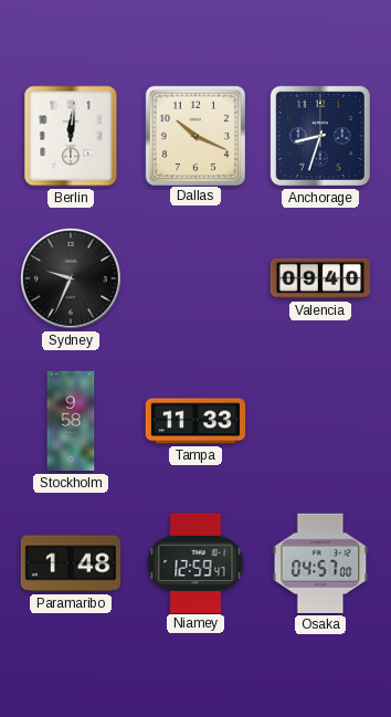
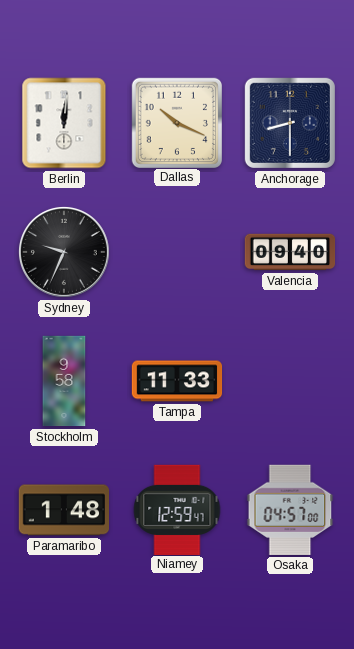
Anchorage: 8:33 -> 8:30 (290, 123)
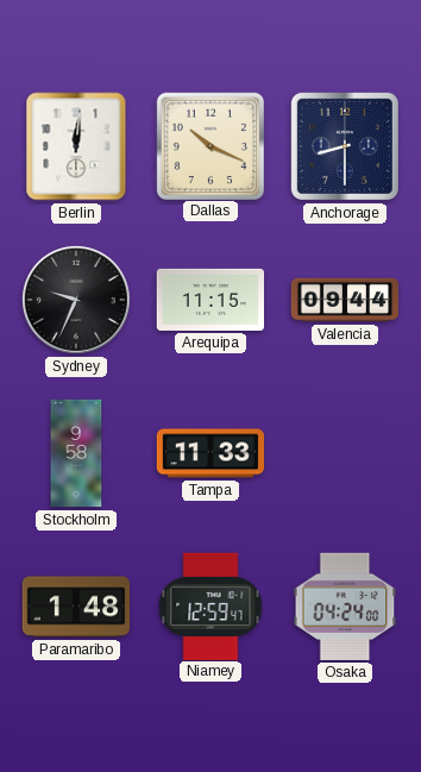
Arequipa: none -> 11:15 (209, 300)
Valencia: 09:40 -> 09:44 (345, 300)
Osaka: 04:57 -> 04:24 (345, 607)
